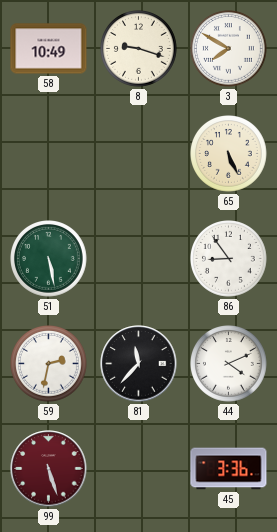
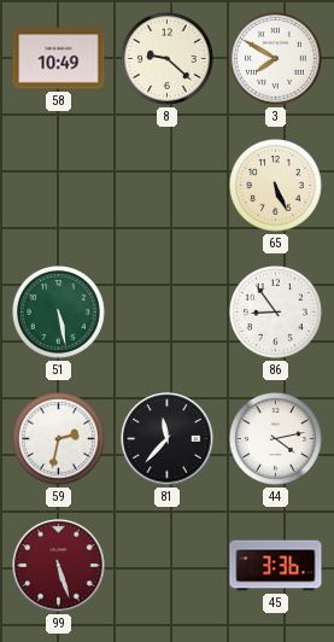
8: 9:18 -> 9:22 (168, 59)
44: 4:11 -> 4:13 (276, 439)
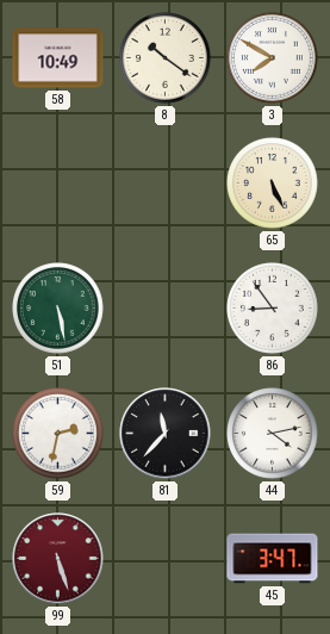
8: 9:22 -> 10:21 (166, 58)
45: 3:36 -> 3:47 (273, 559)
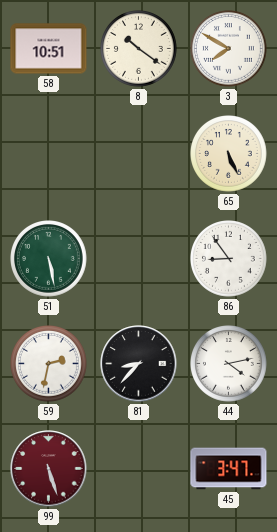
58: 10:49 -> 10:51 (49, 49)
81: 11:37 -> 8:37 (139, 364)
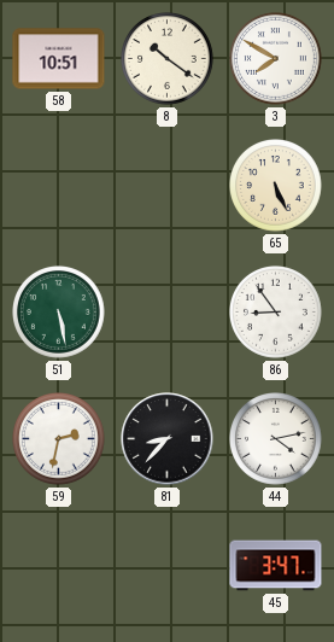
99: 5:27 -> none (49, 469)
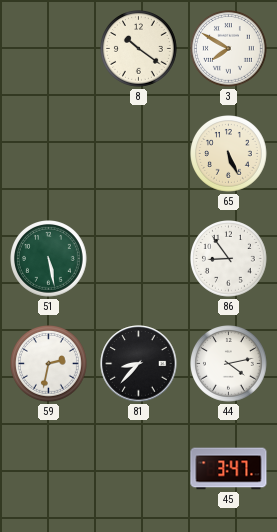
58: 10:51 -> none (59, 59)
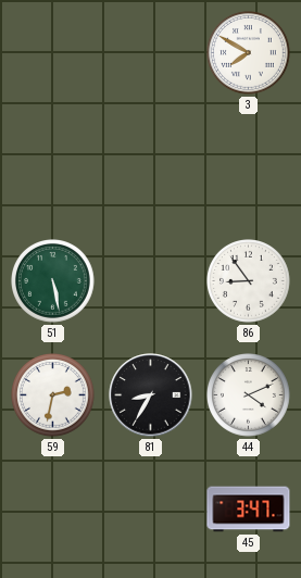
8: 10:21 -> none (139, 49)
65: 5:26 -> none (229, 154)
81: 8:37 -> 8:35 (151, 395)
44: 4:13 -> 4:11 (249, 395)
